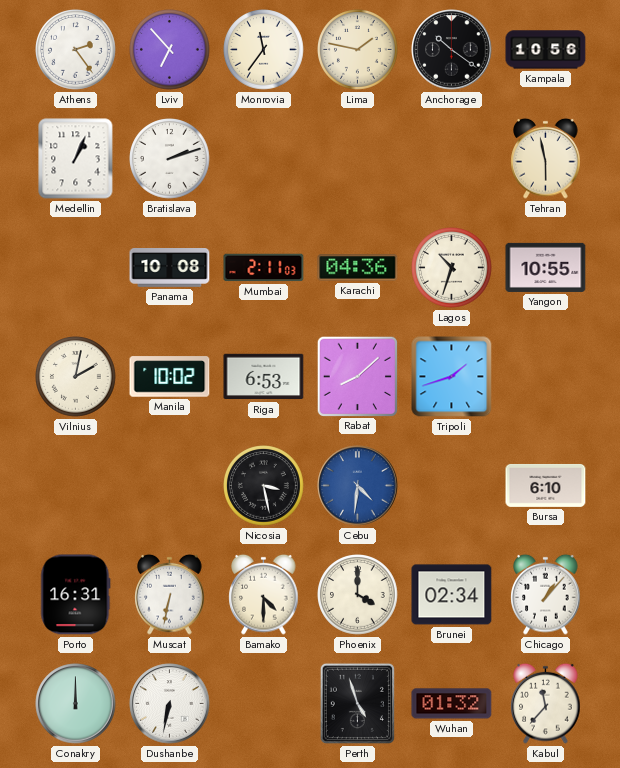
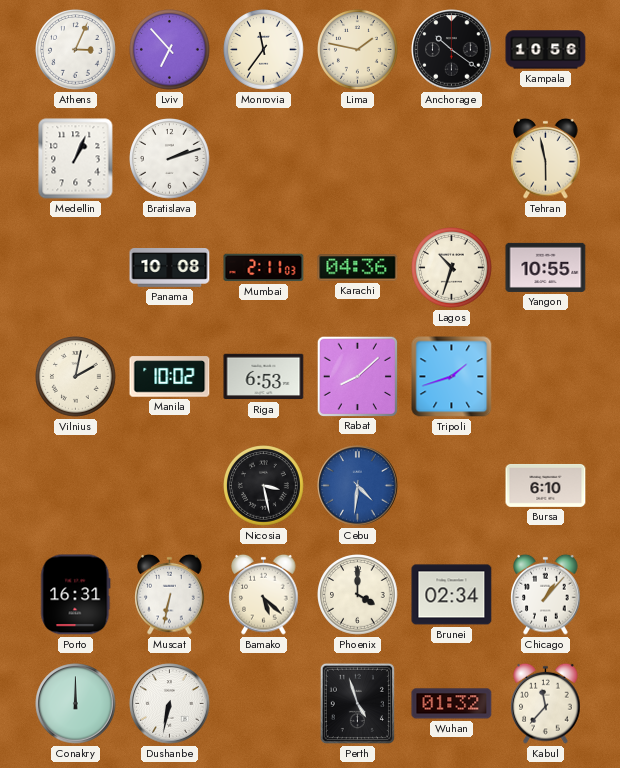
Athens: 2:24 -> 3:04 (76, 50)
Bamako: 4:30 -> 5:22 (264, 594)
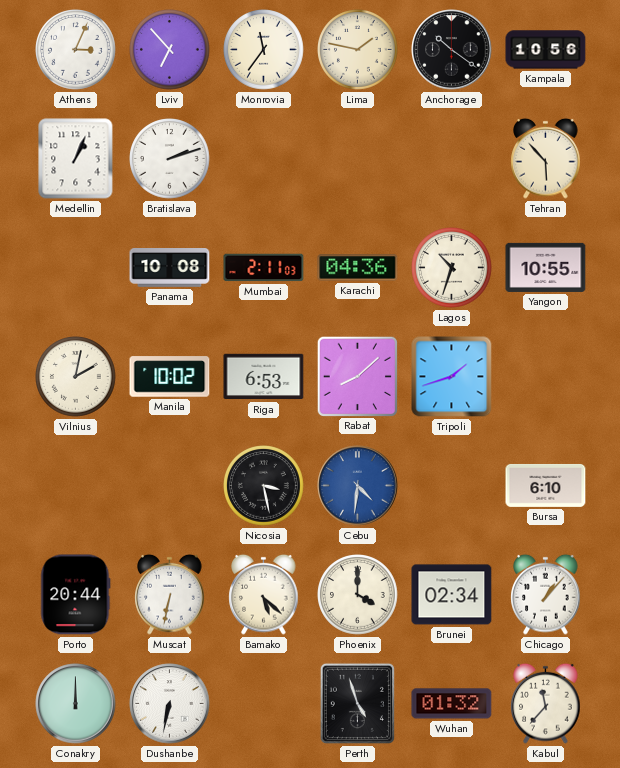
Tehran: 5:58 -> 5:53 (546, 158)
Porto: 16:31 -> 20:44 (76, 595)
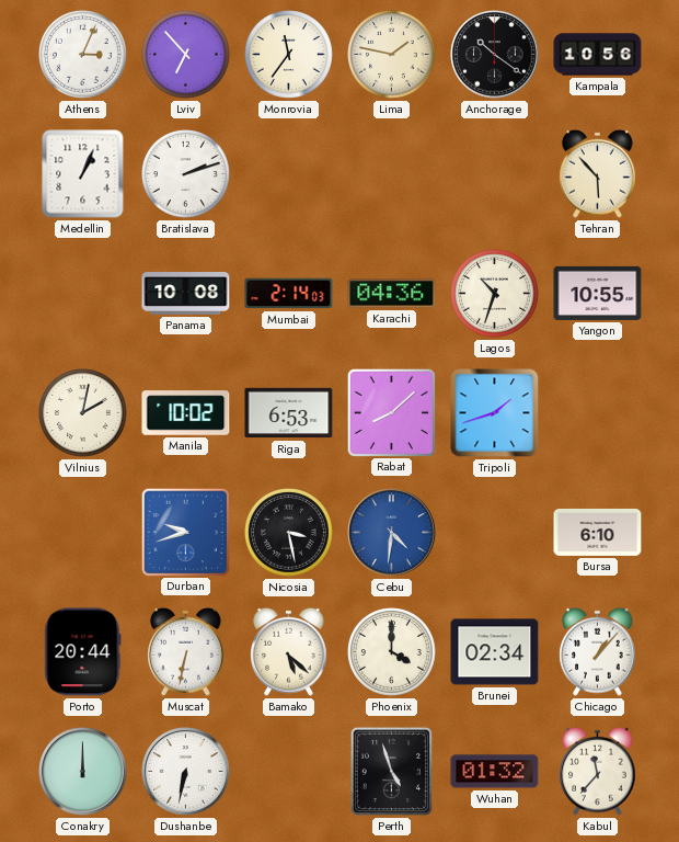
Mumbai: 2:11 -> 2:14 (289, 294)
Durban: none -> 9:42 (185, 532)
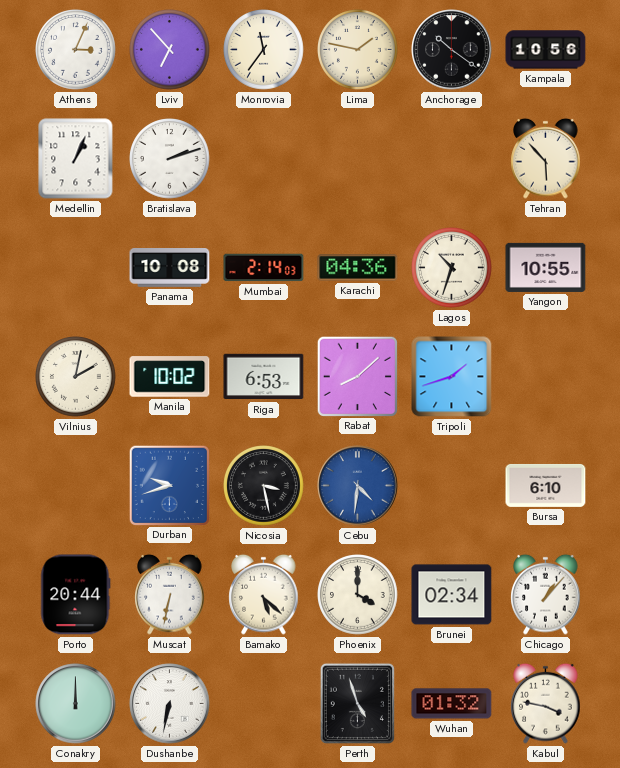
Kabul: 11:37 -> 3:47 (546, 703)
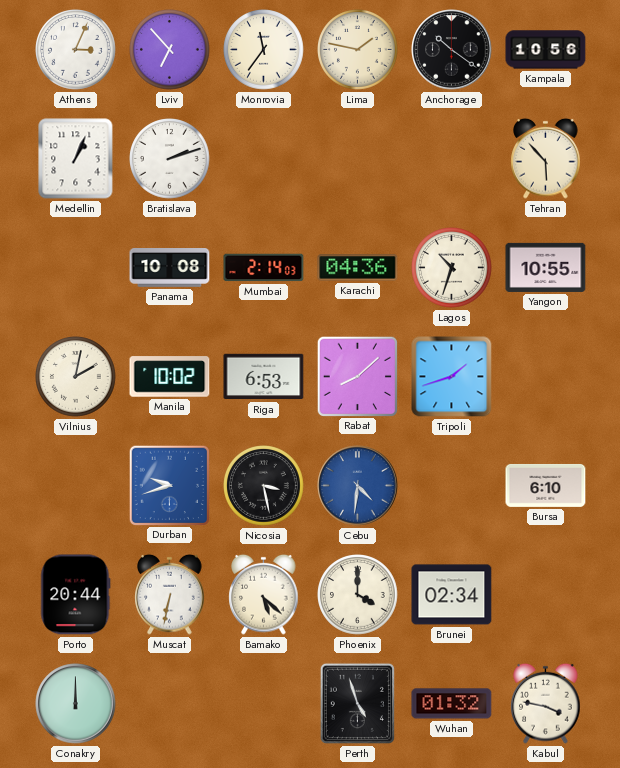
Chicago: 1:07 -> none (546, 594)
Dushanbe: 6:32 -> none (170, 704)
